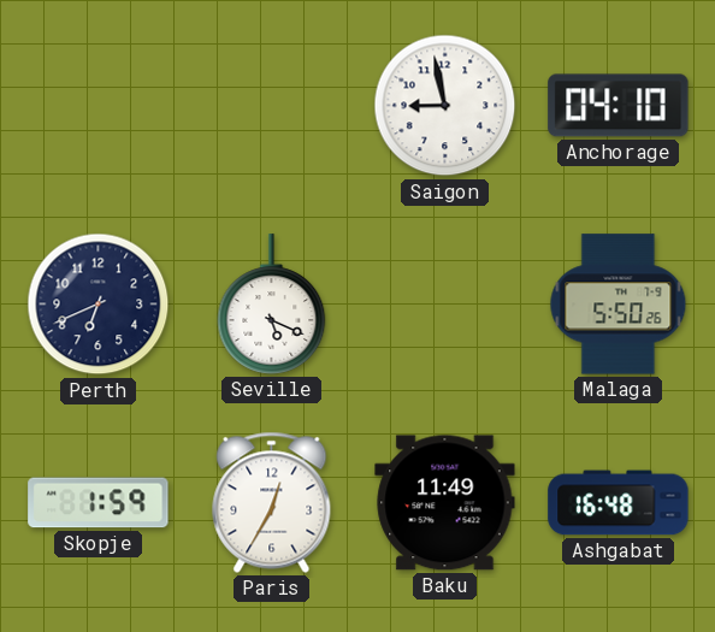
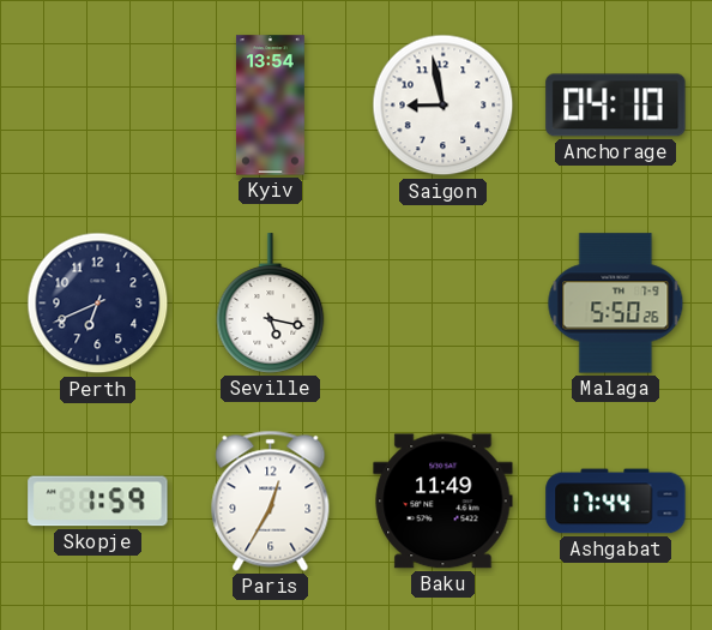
Kyiv: none -> 13:54 (270, 106)
Seville: 5:19 -> 5:17 (271, 304)
Ashgabat: 16:48 -> 17:44 (616, 502)
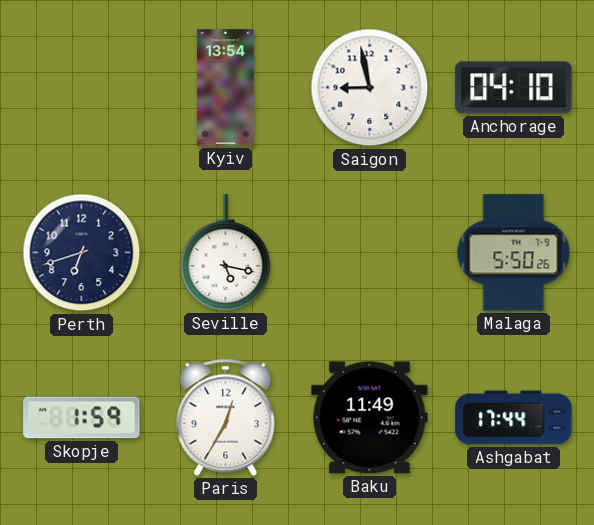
Perth: 6:41 -> 6:42 (82, 253)
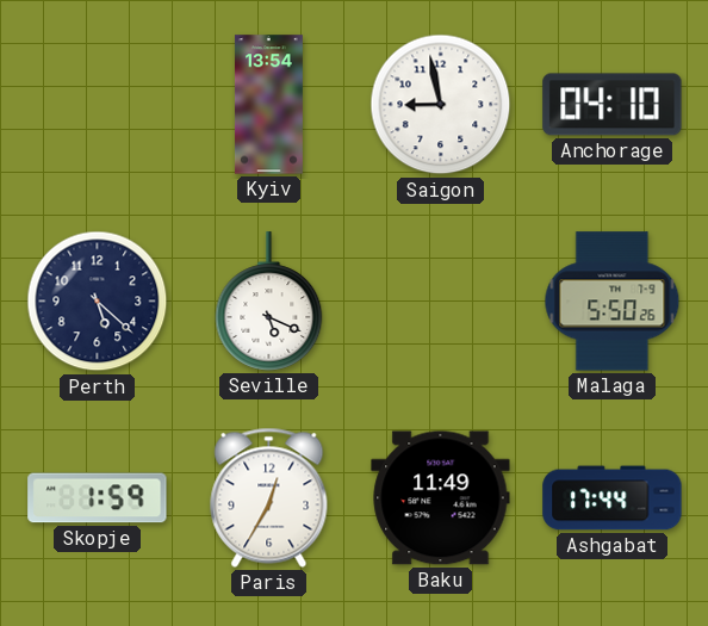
Perth: 6:42 -> 5:22 (98, 302)
Seville: 5:17 -> 5:19 (269, 302)
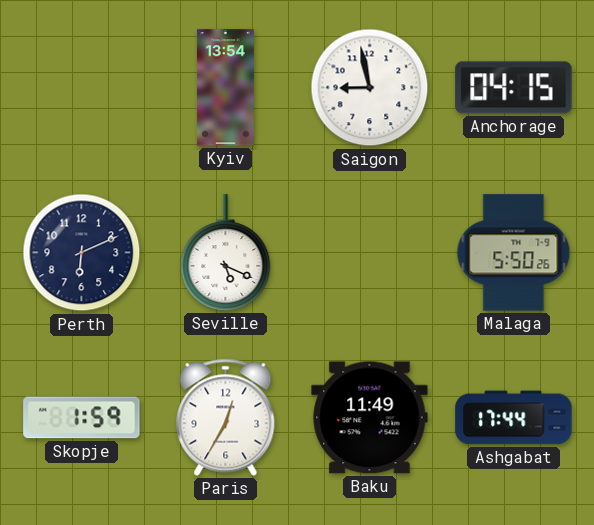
Anchorage: 04:10 -> 04:15 (514, 88)
Perth: 5:22 -> 6:11 (82, 253)
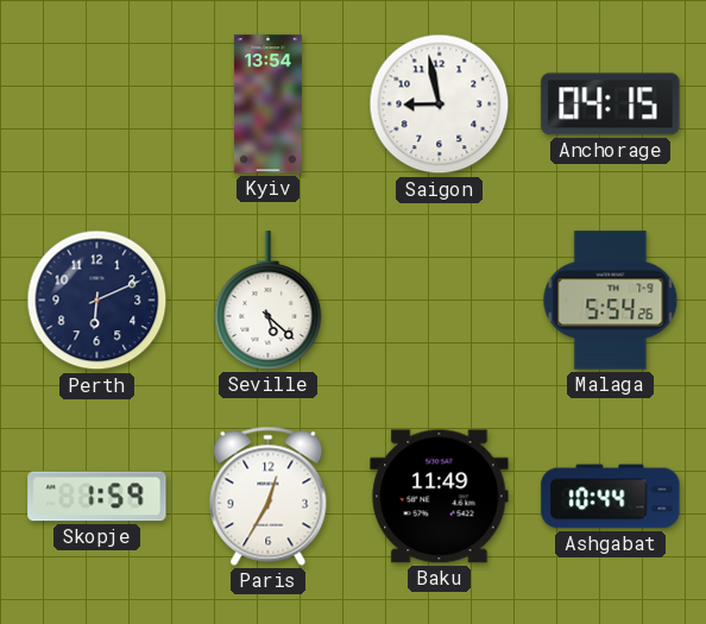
Seville: 5:19 -> 5:22 (269, 301)
Malaga: 5:50 -> 5:54 (611, 301)
Ashgabat: 17:44 -> 10:44 (611, 497)
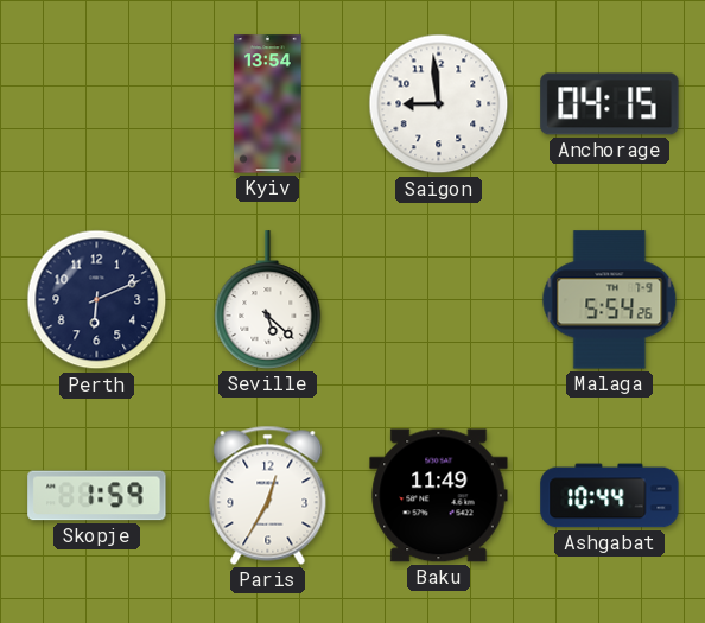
Saigon: 8:58 -> 8:59 (439, 104)
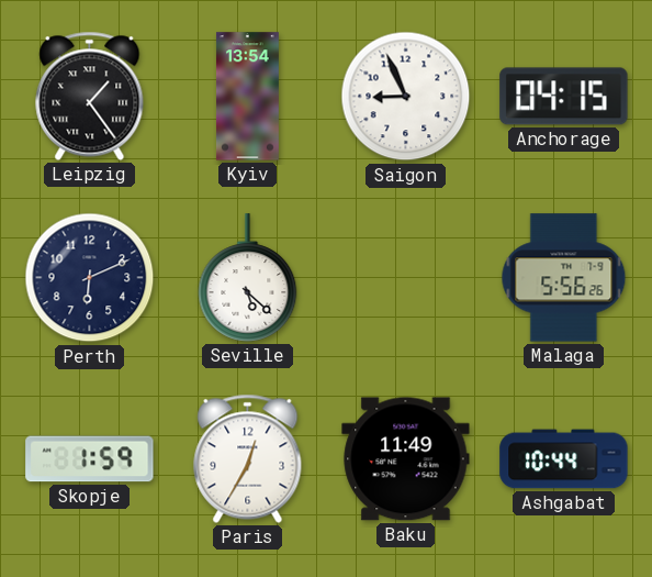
Leipzig: none -> 1:24 (90, 96)
Saigon: 8:59 -> 8:56 (406, 97)
Malaga: 5:54 -> 5:56 (564, 278)
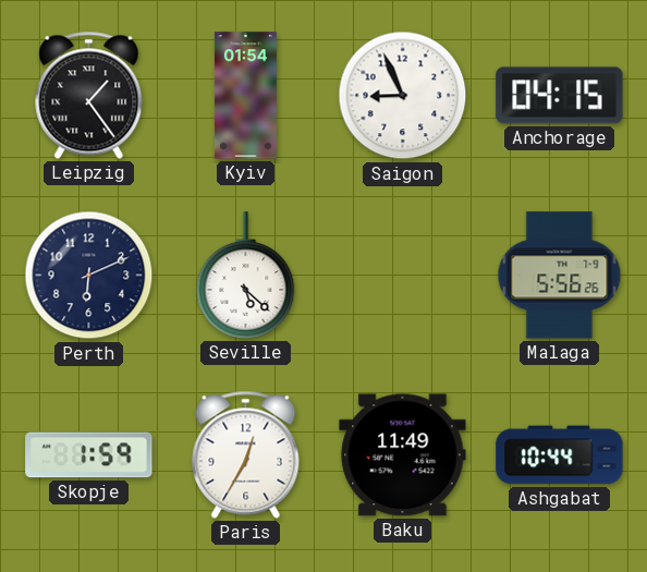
Kyiv: 13:54 -> 01:54 (245, 96)
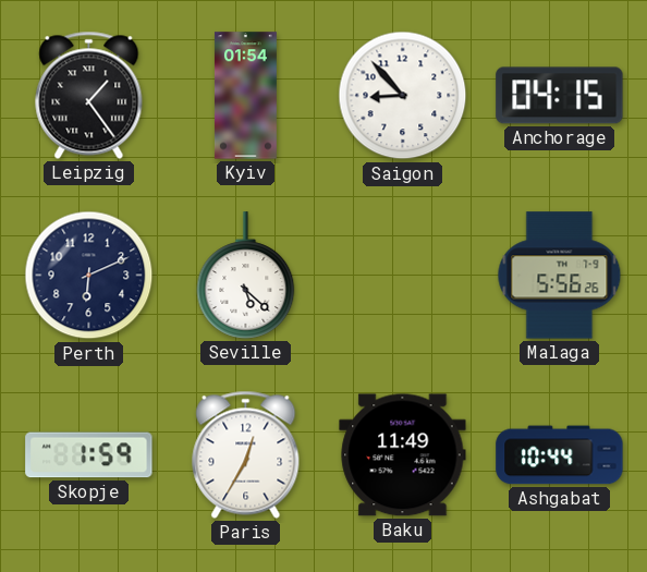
Saigon: 8:56 -> 8:53 (403, 96)
